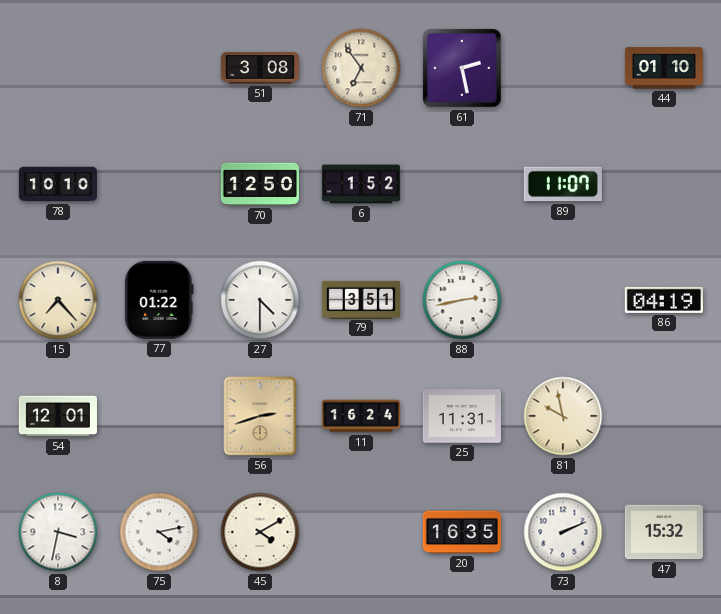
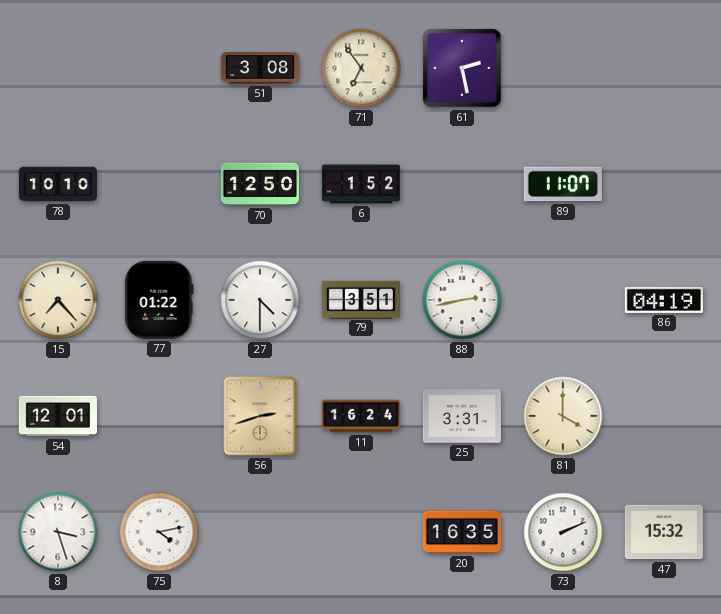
44: 01:10 -> none (664, 68)
25: 11:31 -> 3:31 (462, 416)
81: 9:58 -> 4:00 (563, 416)
8: 3:32 -> 3:27 (58, 532)
45: 4:10 -> none (260, 532)
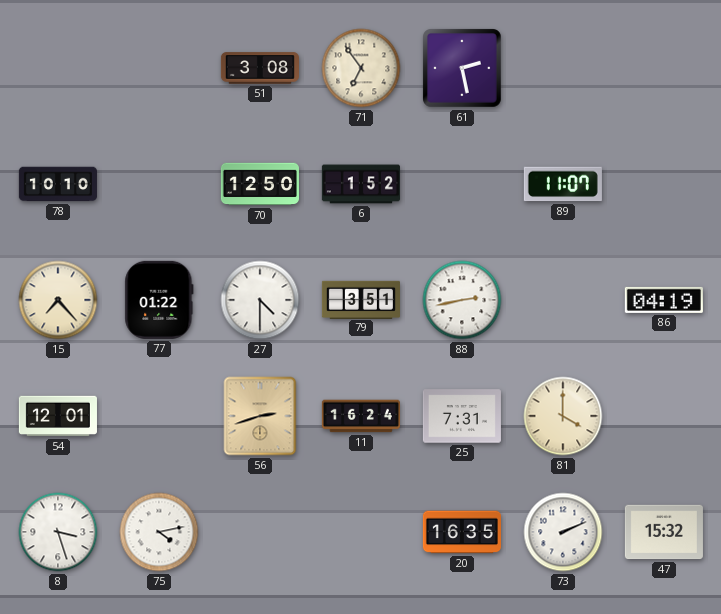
25: 3:31 -> 7:31 (462, 416)
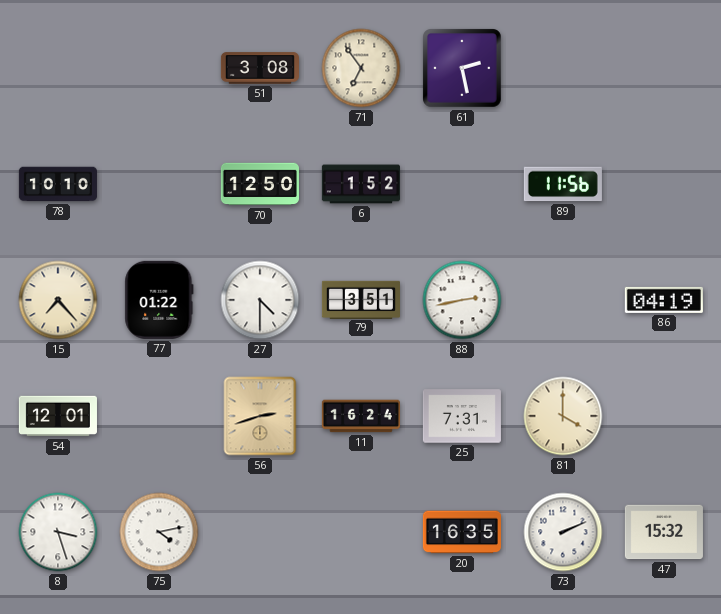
89: 11:07 -> 11:56 (563, 184)
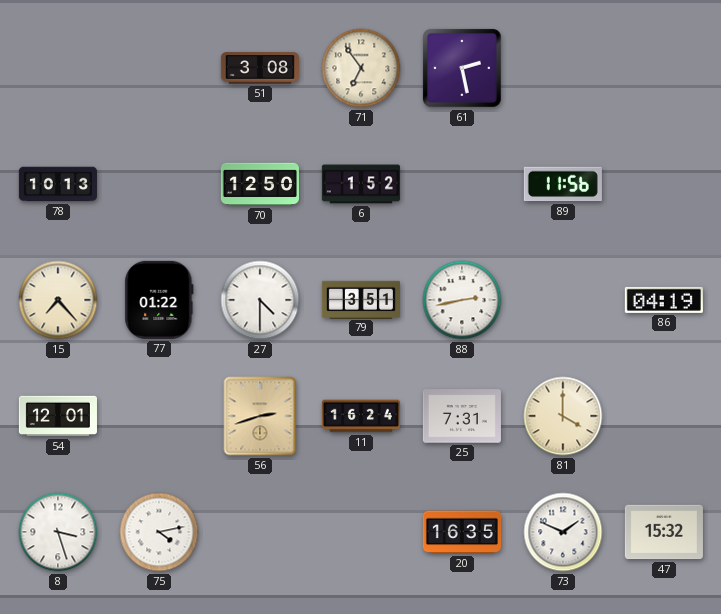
78: 10:10 -> 10:13 (58, 184)
73: 2:11 -> 1:49 (563, 532)
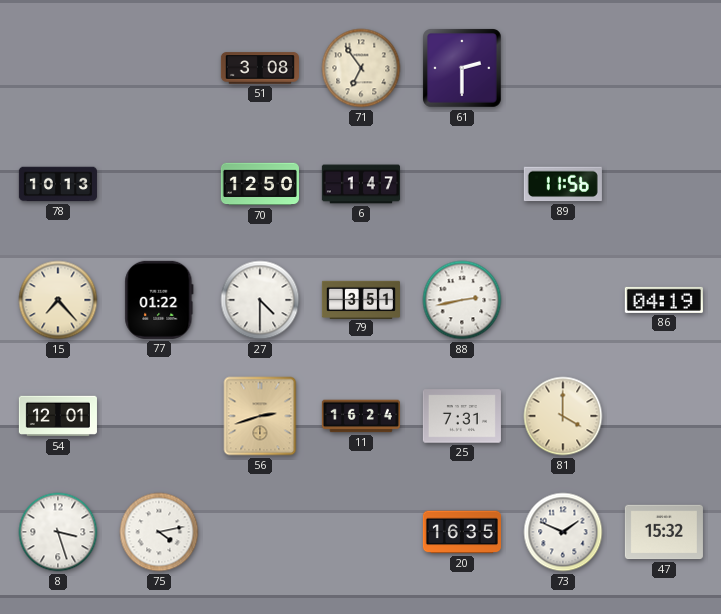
61: 2:28 -> 2:30 (463, 69)
6: 1:52 -> 1:47 (361, 184)
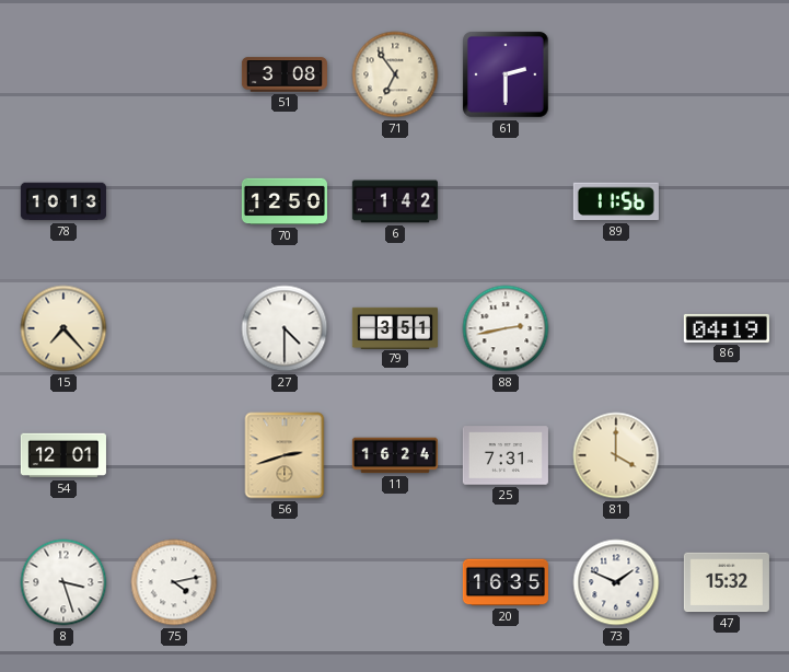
6: 1:47 -> 1:42 (395, 201)
77: 01:22 -> none (159, 300)
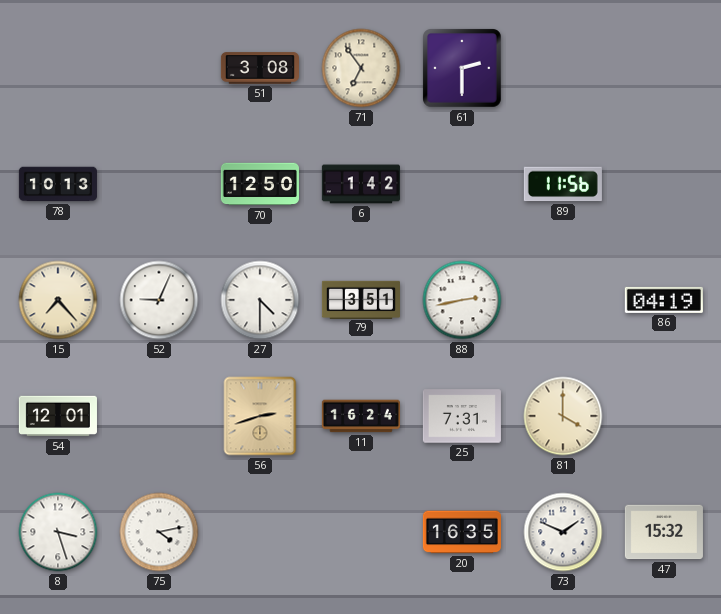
52: none -> 9:04 (159, 300)
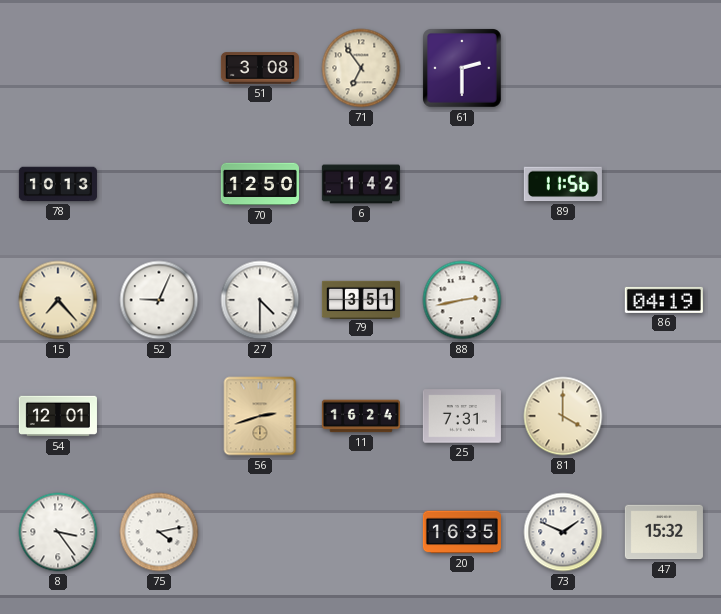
8: 3:27 -> 3:24 (58, 532)
